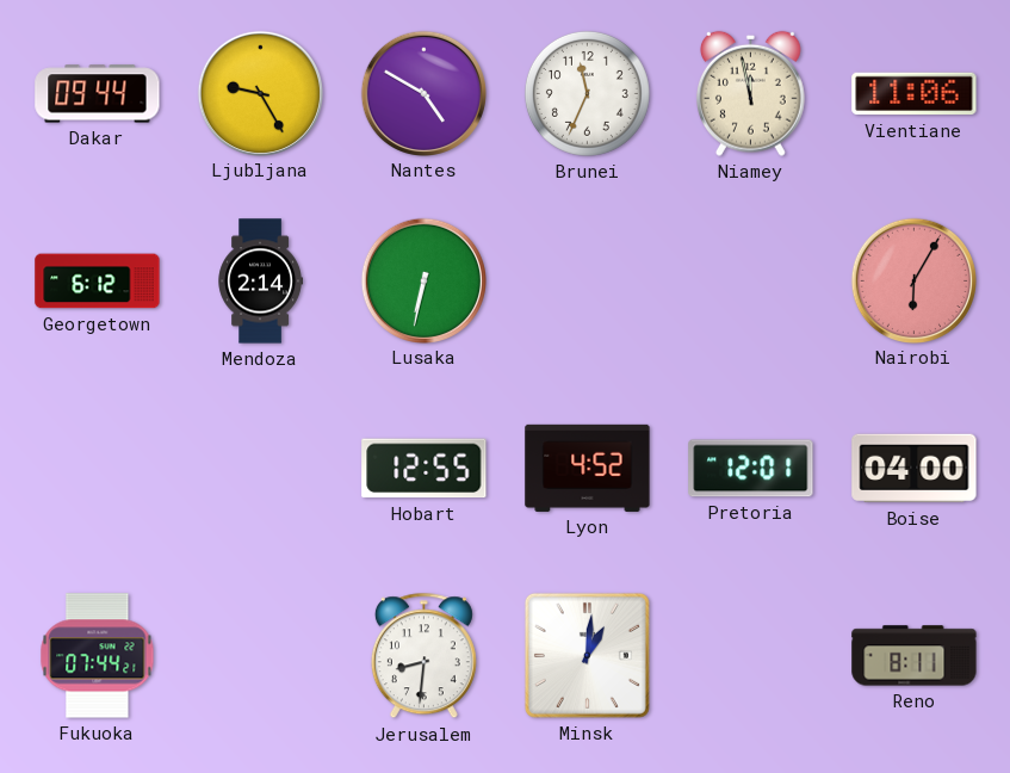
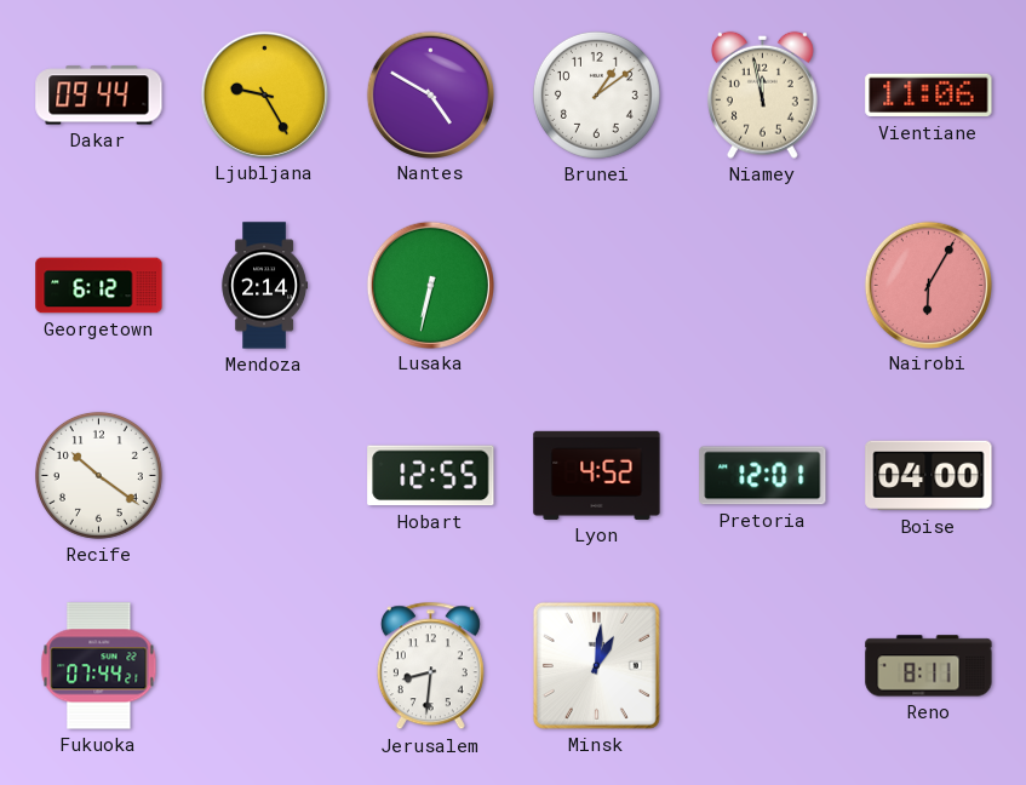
Brunei: 11:34 -> 1:09 (596, 94)
Recife: none -> 10:21 (98, 475)
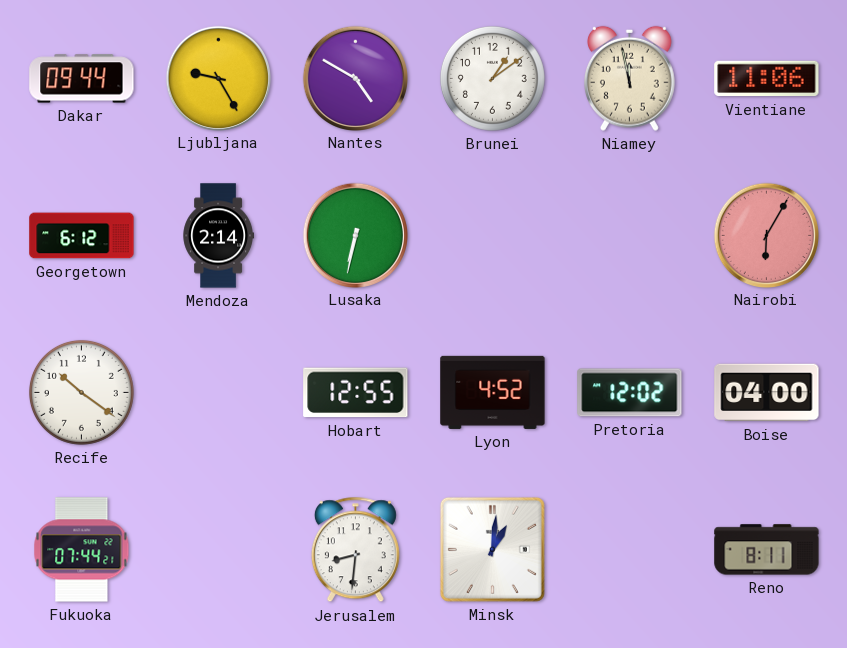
Pretoria: 12:01 -> 12:02 (630, 393)
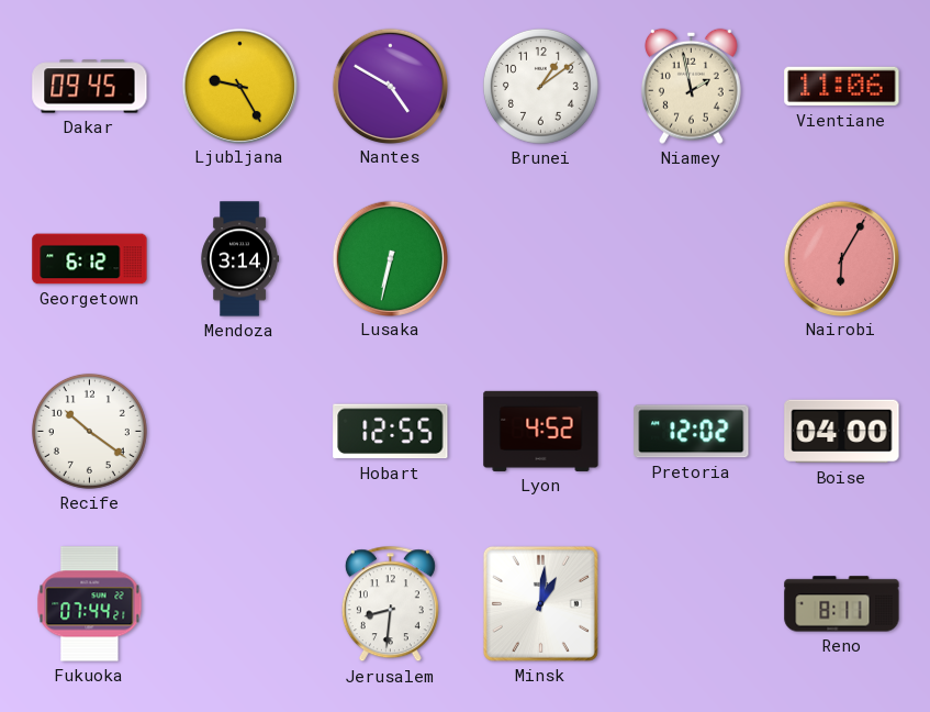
Dakar: 09:44 -> 09:45 (90, 87)
Niamey: 11:58 -> 1:58 (691, 86)
Mendoza: 2:14 -> 3:14 (239, 259)
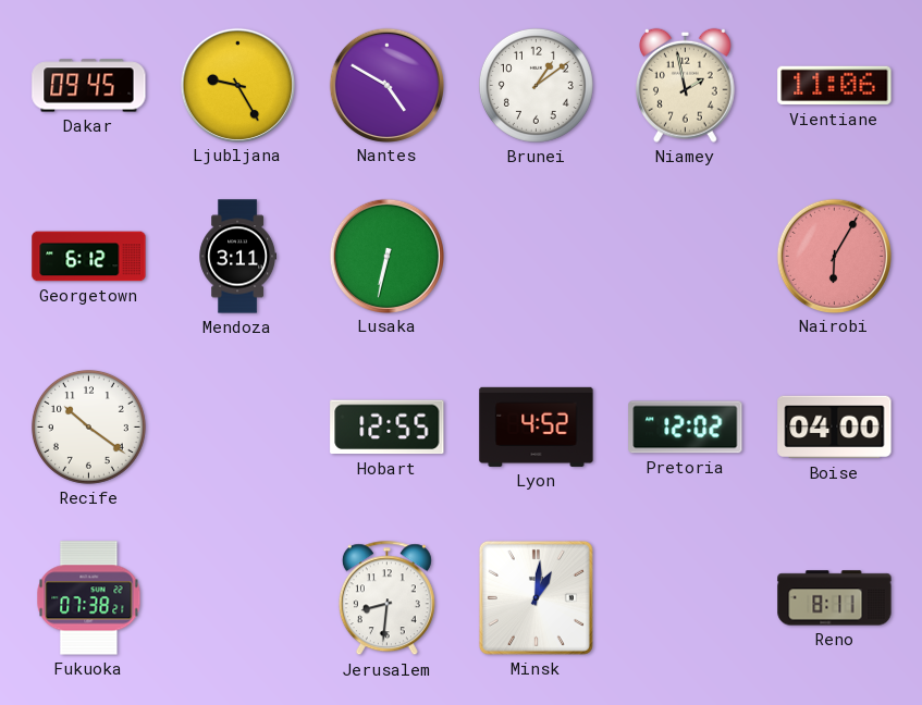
Mendoza: 3:14 -> 3:11 (237, 257)
Fukuoka: 07:44 -> 07:38 (89, 598)
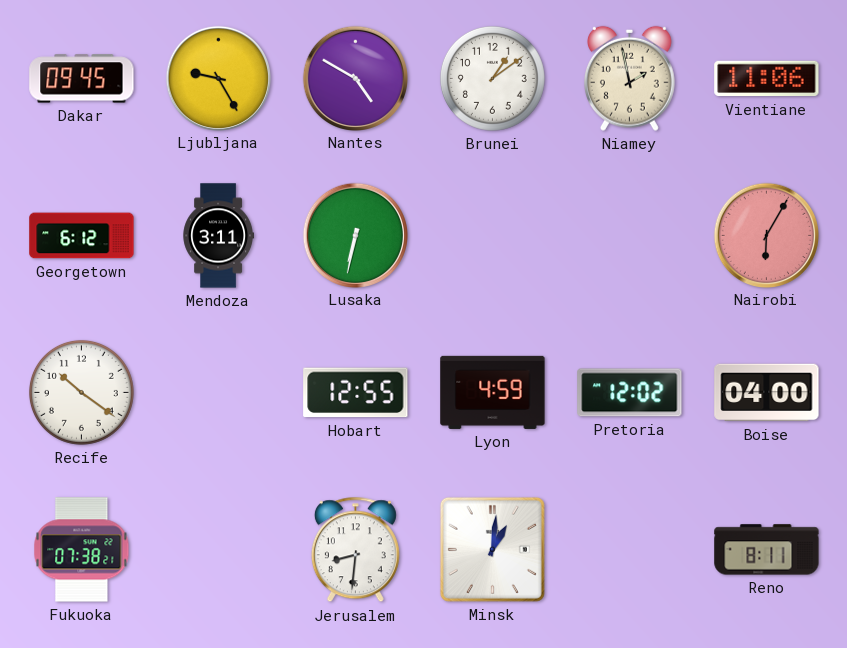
Lyon: 4:52 -> 4:59 (493, 392)
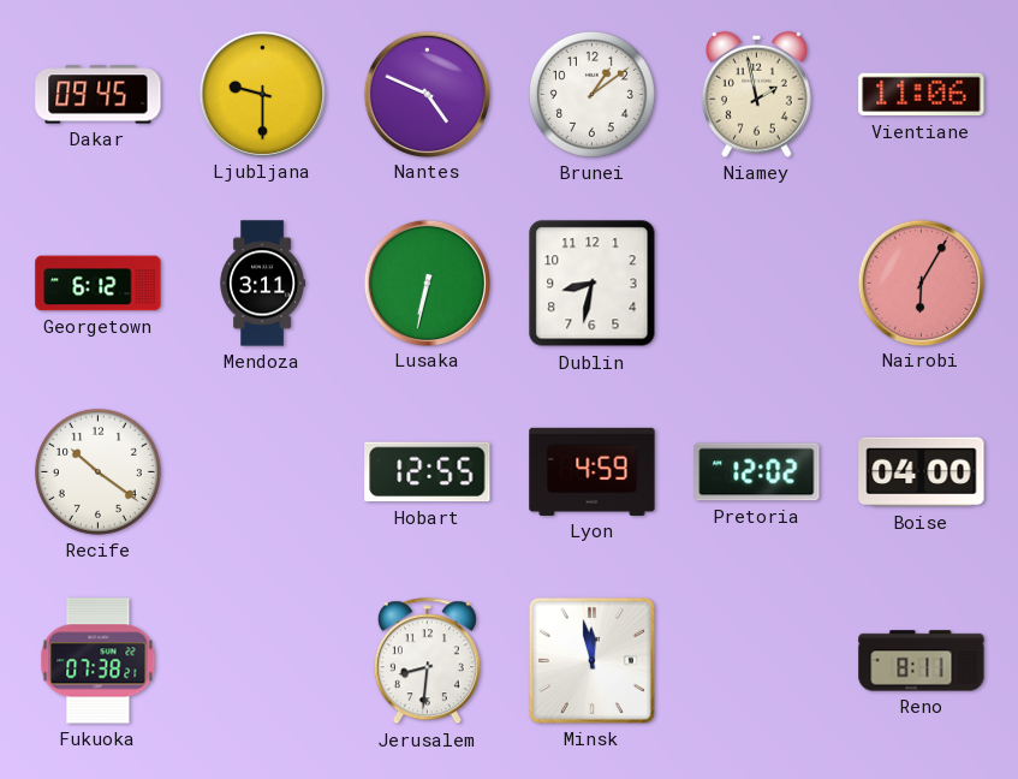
Ljubljana: 9:25 -> 9:30 (262, 94)
Nantes: 4:50 -> 4:49 (427, 94)
Dublin: none -> 8:32 (593, 284)
Minsk: 1:01 -> 11:58 (591, 660)
